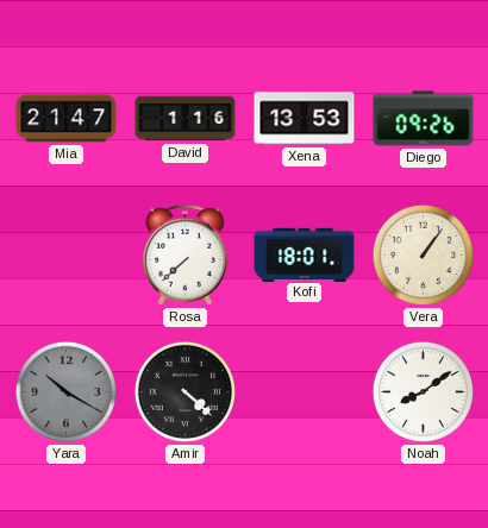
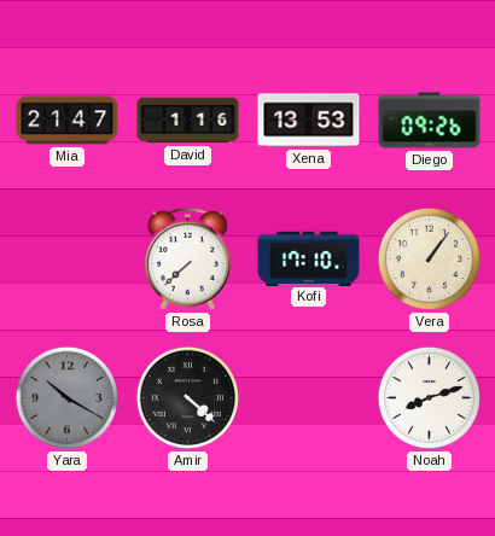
Kofi: 18:01 -> 17:10 (309, 258)
Noah: 8:09 -> 8:12 (429, 397)
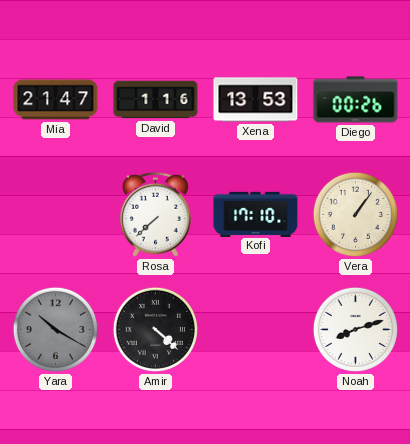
Diego: 09:26 -> 00:26 (356, 100)
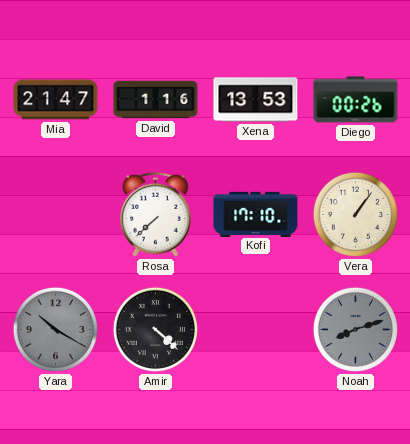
Noah dial: white -> grey (355, 329)
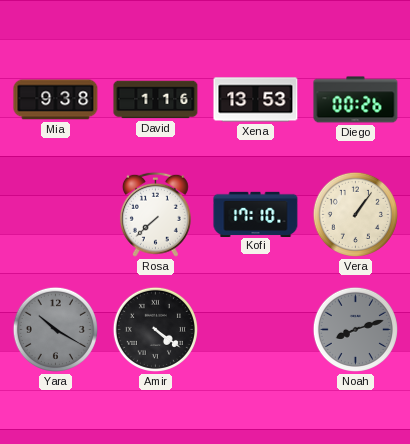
Mia: 21:47 -> 9:38 (56, 100)
Amir: 4:22 -> 4:21 (155, 329)
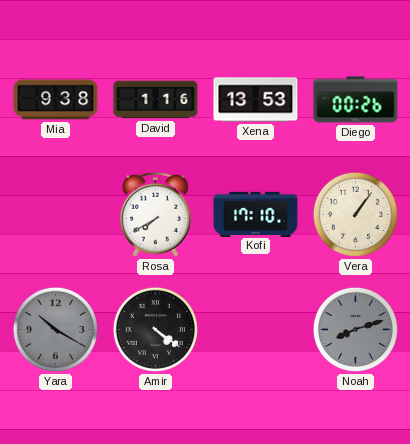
Rosa: 7:38 -> 7:40 (155, 214)
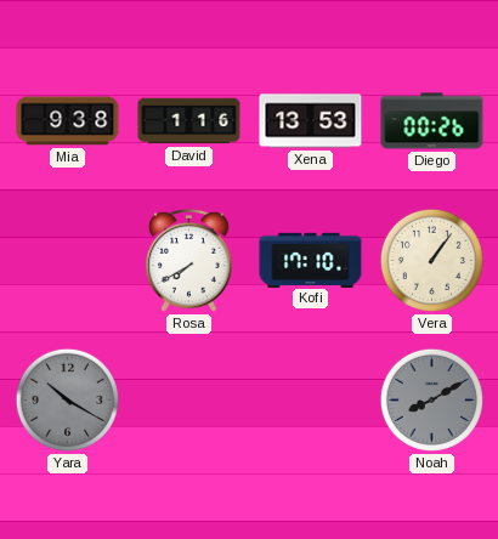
Amir: 4:21 -> none (155, 329)
Noah: 8:12 -> 8:10 (431, 399)
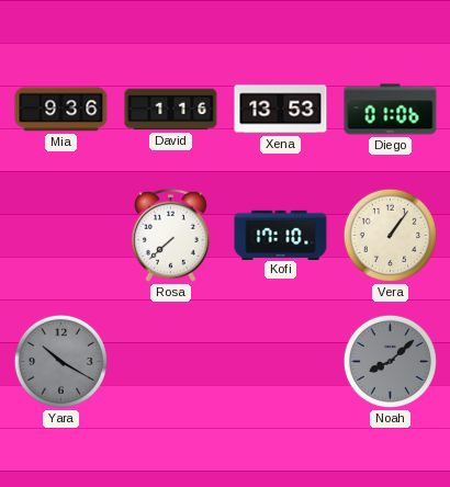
Mia: 9:38 -> 9:36 (61, 110)
Diego: 00:26 -> 01:06 (391, 110)
Rosa: 7:40 -> 7:38 (170, 235)
Noah: 8:10 -> 8:08 (390, 361)
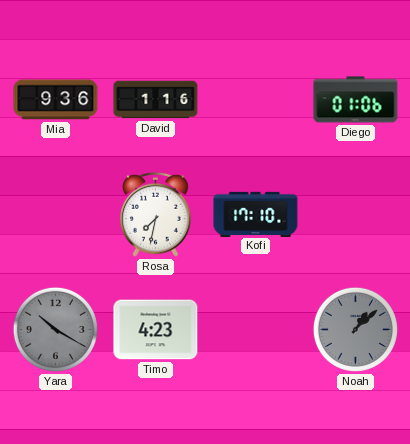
Xena: 13:53 -> none (281, 110)
Rosa: 7:38 -> 7:32 (155, 214)
Vera: 1:06 -> none (390, 235)
Timo: none -> 4:23 (156, 330)
Noah: 8:08 -> 1:08 (355, 329)
